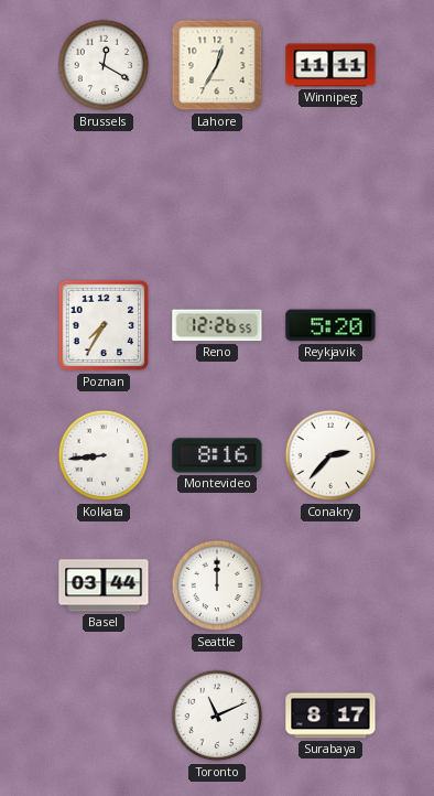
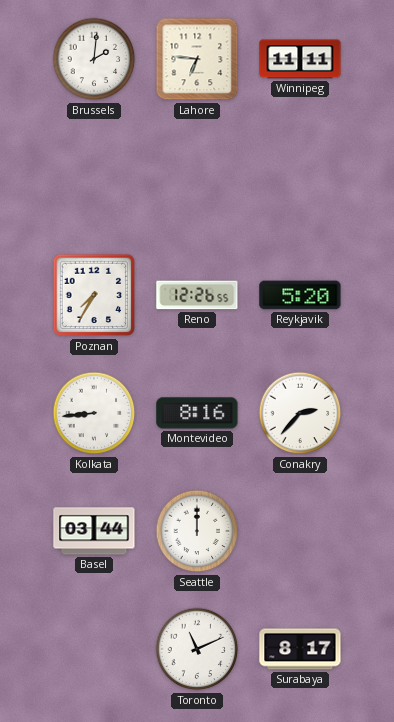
Brussels: 12:20 -> 2:01 (94, 59)
Lahore: 12:35 -> 6:46 (197, 59)
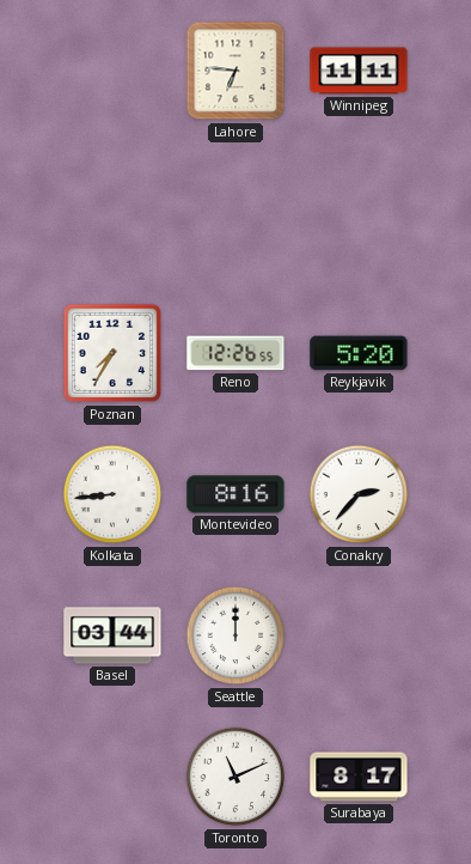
Brussels: 2:01 -> none (94, 59)
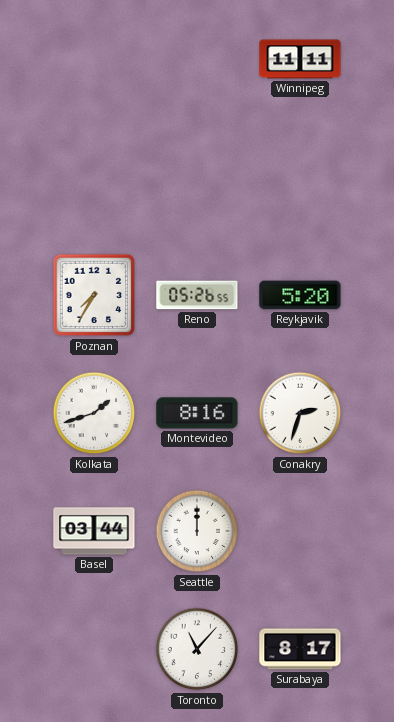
Lahore: 6:46 -> none (235, 71)
Reno: 12:26 -> 05:26 (197, 295)
Kolkata: 8:44 -> 1:42 (94, 413)
Conakry: 2:37 -> 2:33 (300, 413)
Toronto: 11:11 -> 11:07 (197, 649)
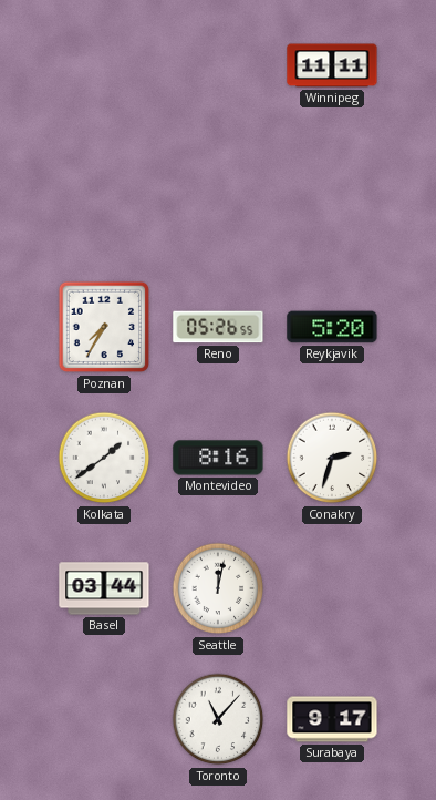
Kolkata: 1:42 -> 1:39 (104, 458)
Seattle: 12:00 -> 12:02 (218, 588)
Surabaya: 8:17 -> 9:17 (332, 719)
